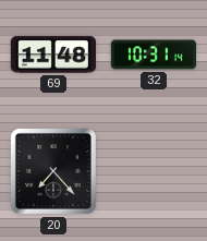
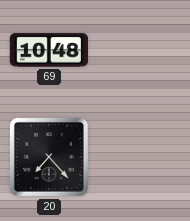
69: 11:48 -> 10:48 (48, 50)
32: 10:31 -> none (153, 55)
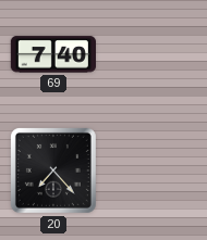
69: 10:48 -> 7:40 (52, 54)
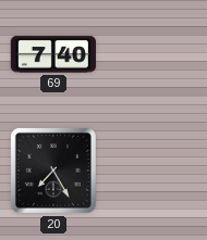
20: 7:23 -> 7:25 (53, 170)
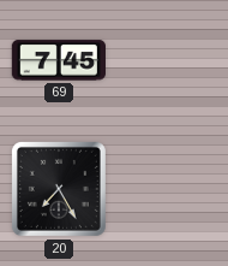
69: 7:40 -> 7:45 (58, 60)
